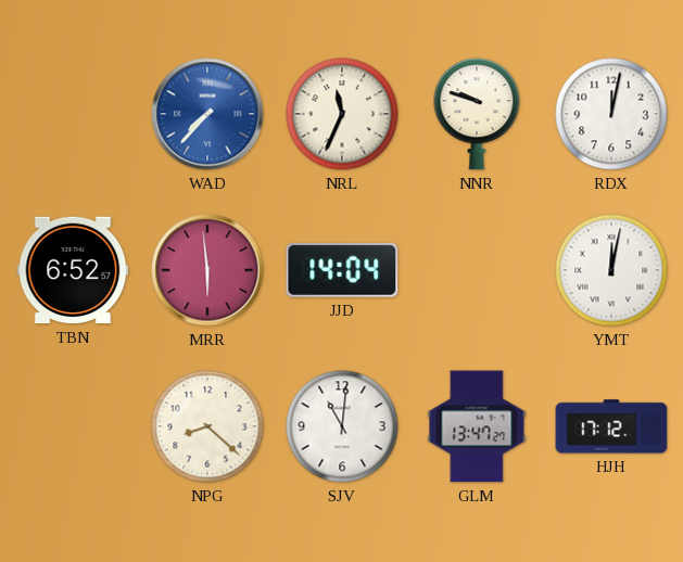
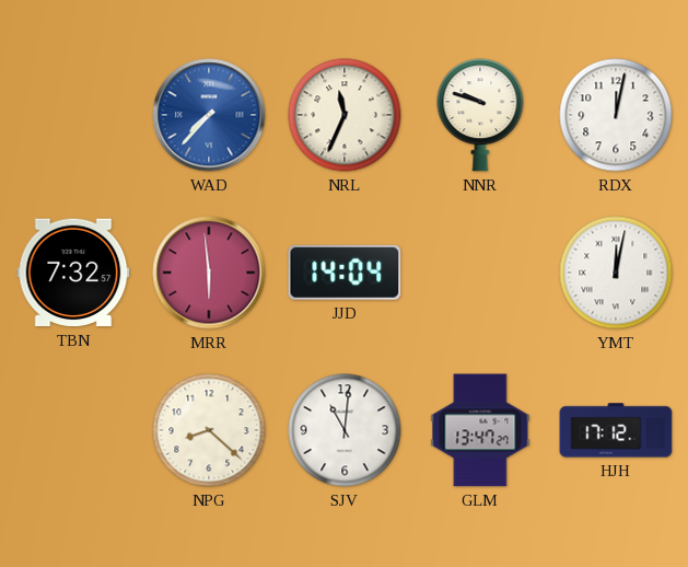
TBN: 6:52 -> 7:32 (73, 273)
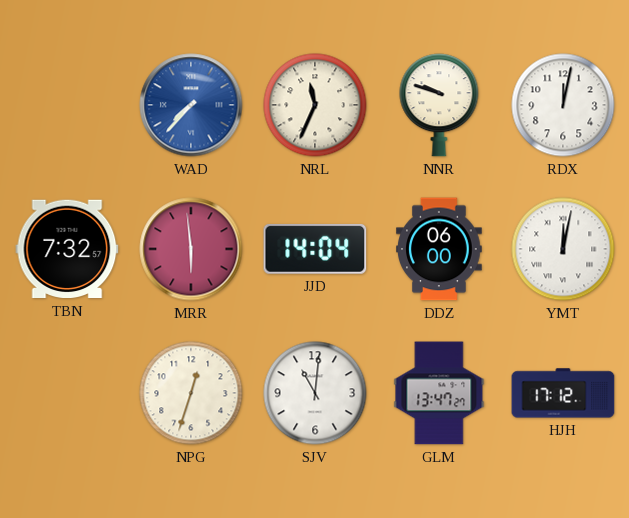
DDZ: none -> 06:00 (439, 249)
NPG: 8:22 -> 12:33 (191, 393)
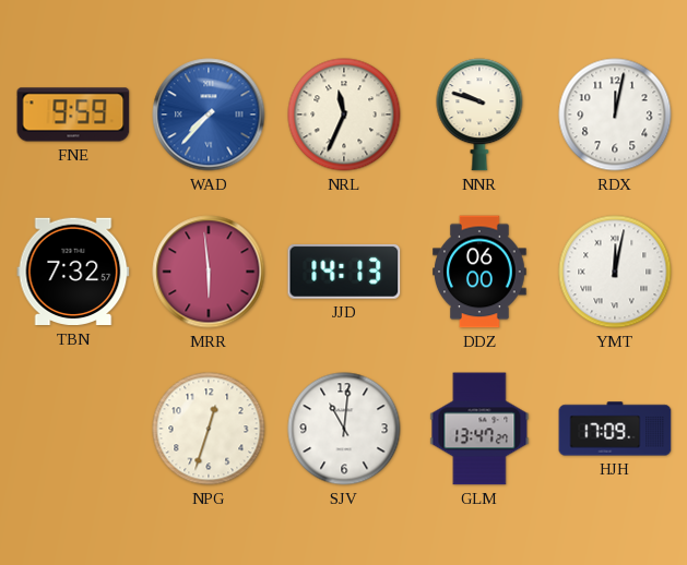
FNE: none -> 9:59 (73, 115)
JJD: 14:04 -> 14:13 (344, 272)
HJH: 17:12 -> 17:09 (615, 429)
